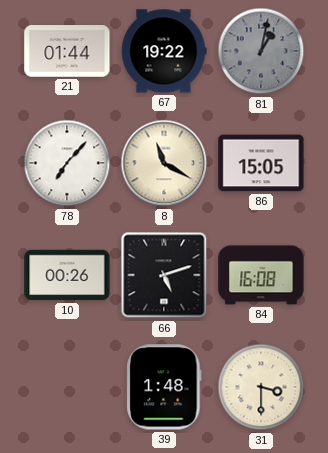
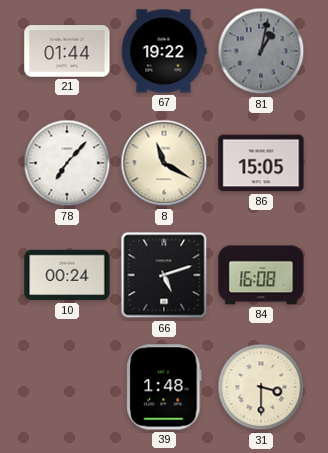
10: 00:26 -> 00:24 (67, 275)
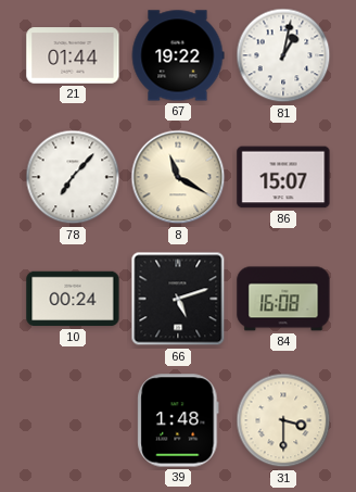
81 dial: grey -> white (283, 55)
86: 15:05 -> 15:07 (283, 177)
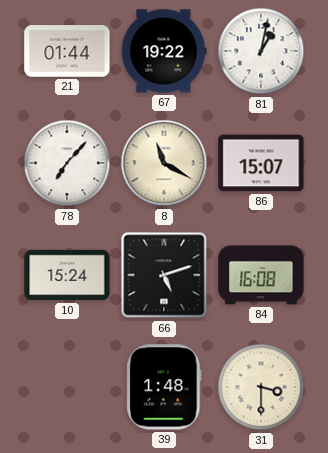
10: 00:24 -> 15:24 (67, 275)
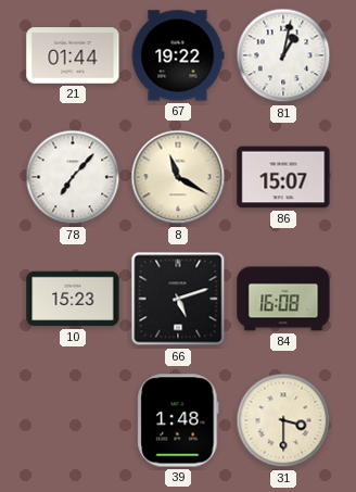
10: 15:24 -> 15:23 (73, 299)
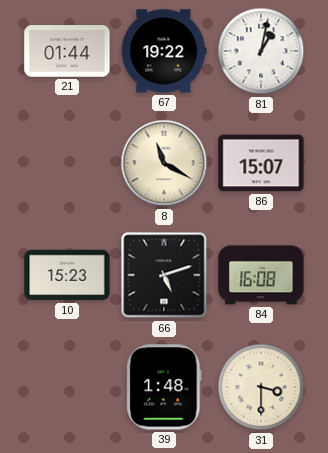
78: 7:07 -> none (73, 177)
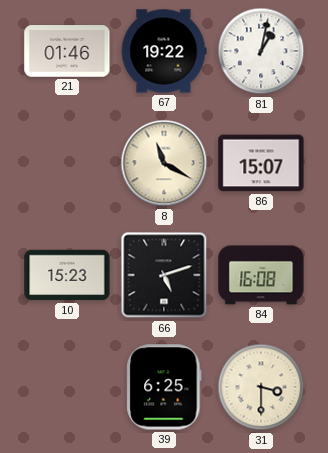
21: 01:44 -> 01:46 (67, 51)
39: 1:48 -> 6:25 (164, 387)
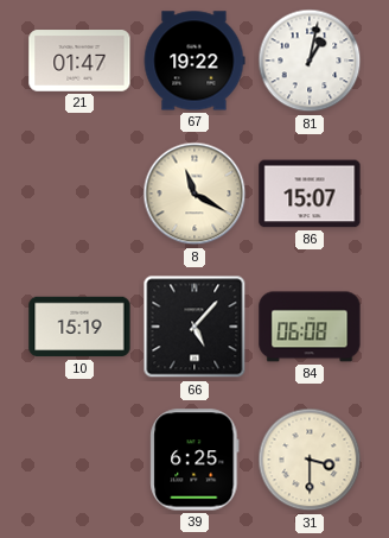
21: 01:46 -> 01:47 (79, 61)
10: 15:23 -> 15:19 (79, 327)
66: 5:12 -> 5:07 (194, 327)
84: 16:08 -> 06:08 (310, 327)
